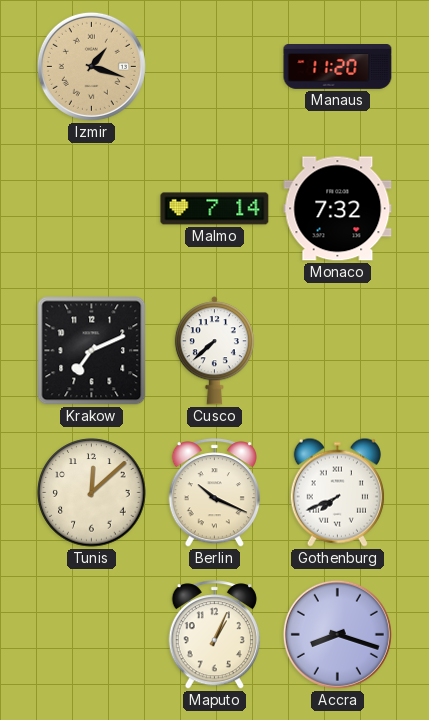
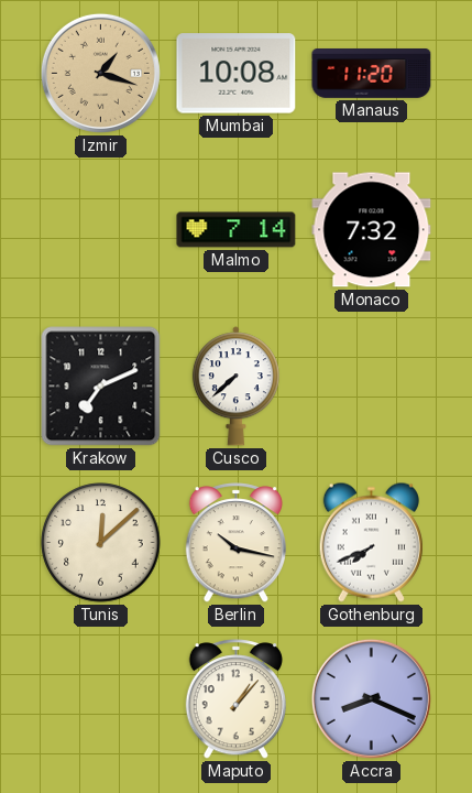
Mumbai: none -> 10:08 (237, 74)
Berlin: 10:19 -> 10:17 (235, 543)
Maputo: 1:04 -> 1:07 (235, 699)
Accra: 8:18 -> 8:19 (371, 698)
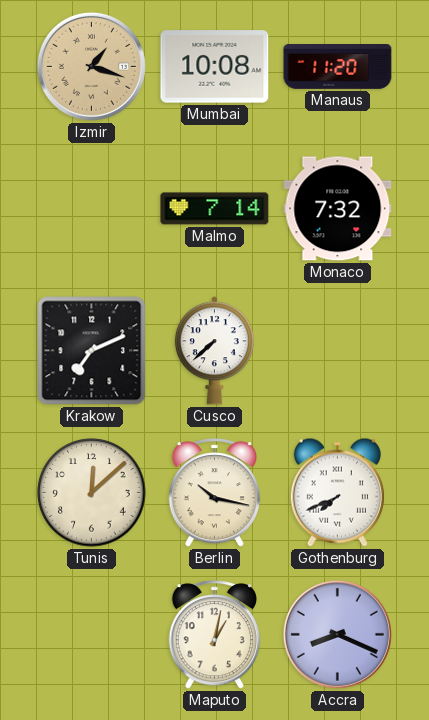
Maputo: 1:07 -> 1:02 (214, 635)
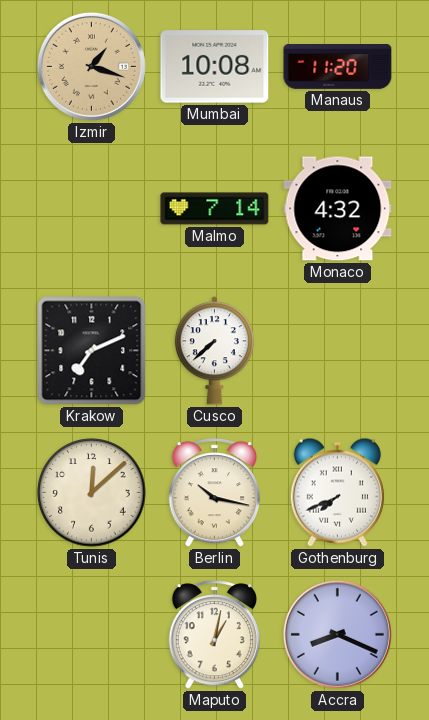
Monaco: 7:32 -> 4:32 (338, 209)
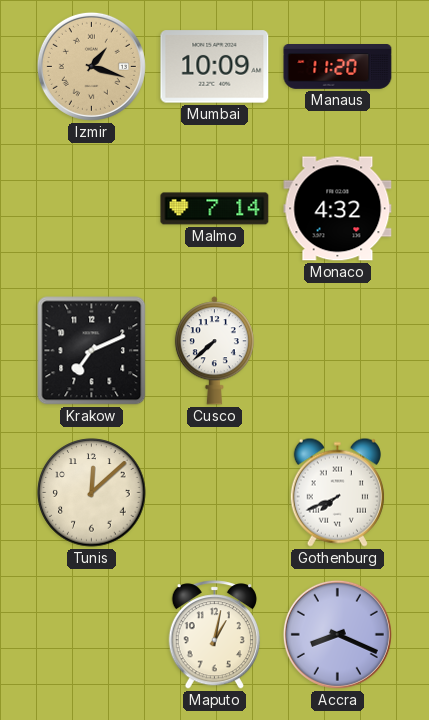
Mumbai: 10:08 -> 10:09 (215, 67)
Berlin: 10:17 -> none (214, 493)
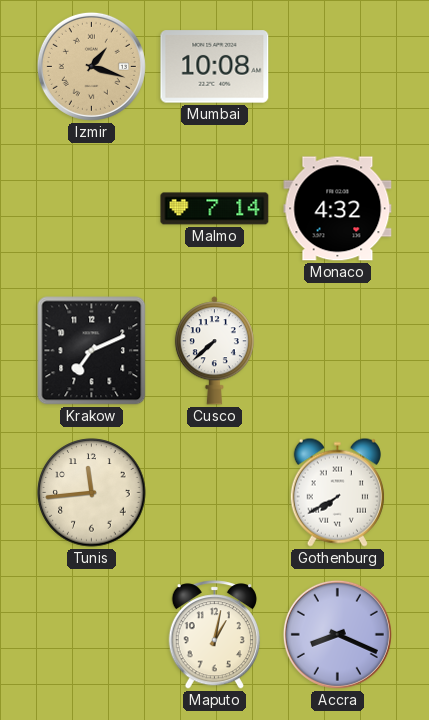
Mumbai: 10:09 -> 10:08 (215, 67)
Manaus: 11:20 -> none (338, 67)
Tunis: 12:08 -> 11:44 (92, 493)
Gothenburg: 7:41 -> 7:40 (337, 492)
